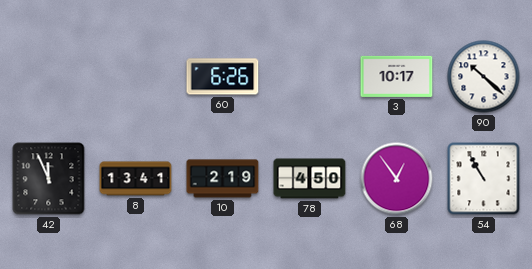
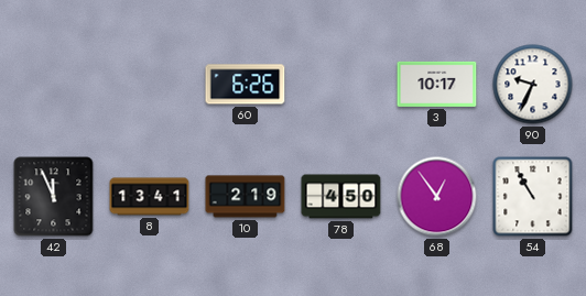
90: 10:22 -> 9:34 (533, 85)
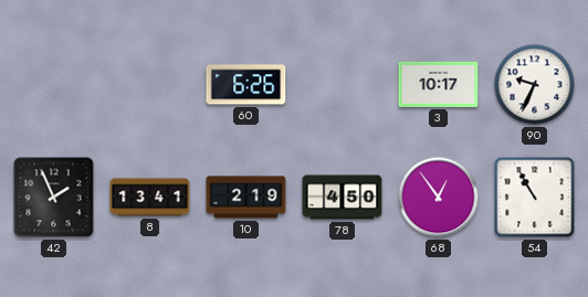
42: 11:56 -> 1:56 (54, 198)
